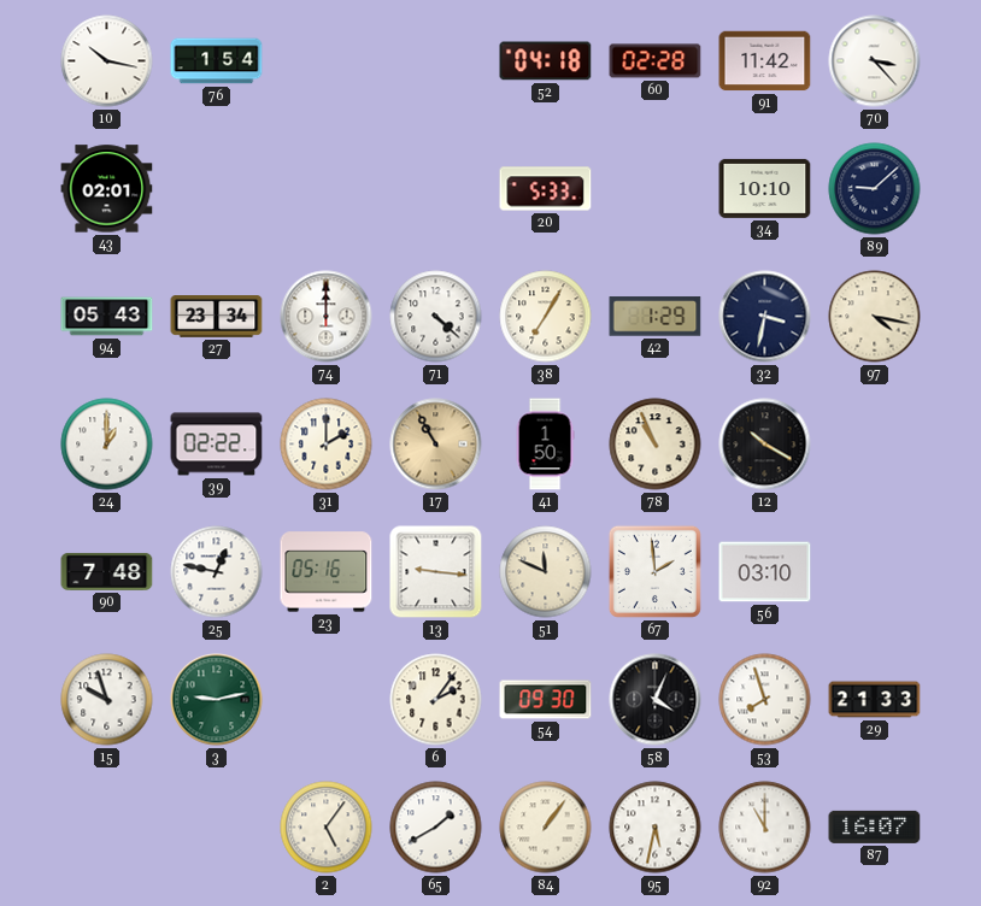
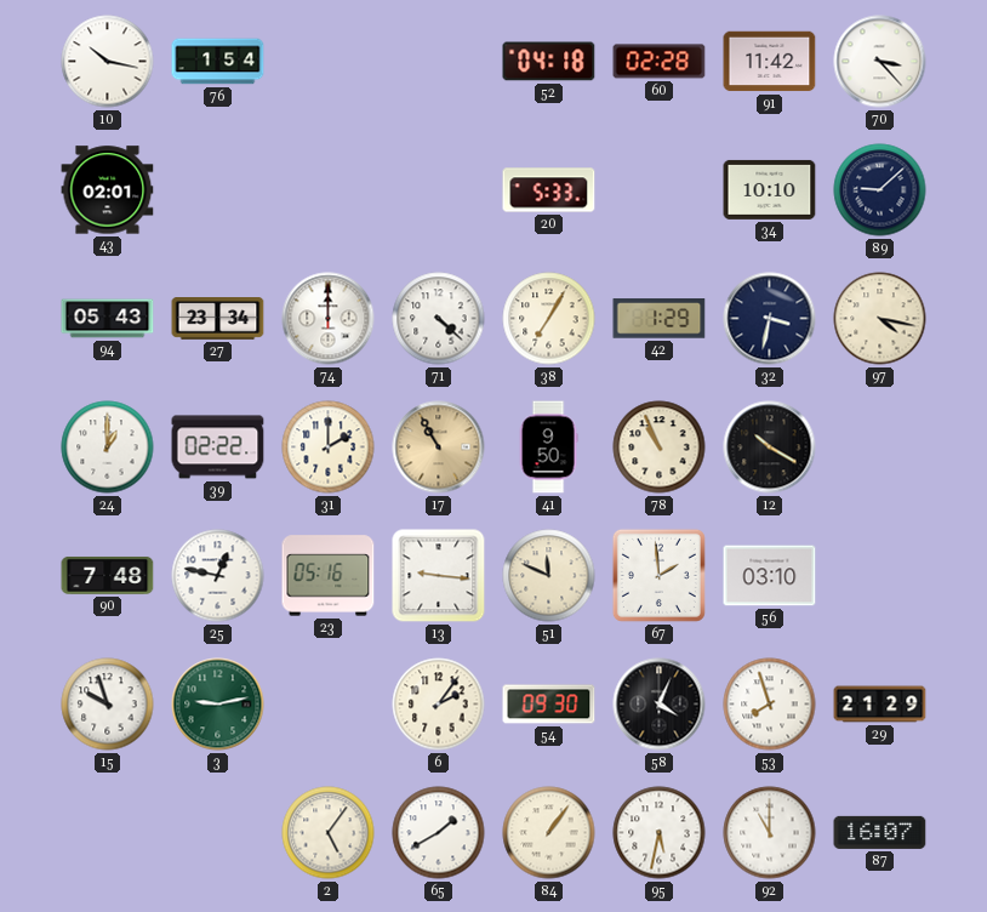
41: 1:50 -> 9:50 (548, 448)
29: 21:33 -> 21:29 (880, 705)
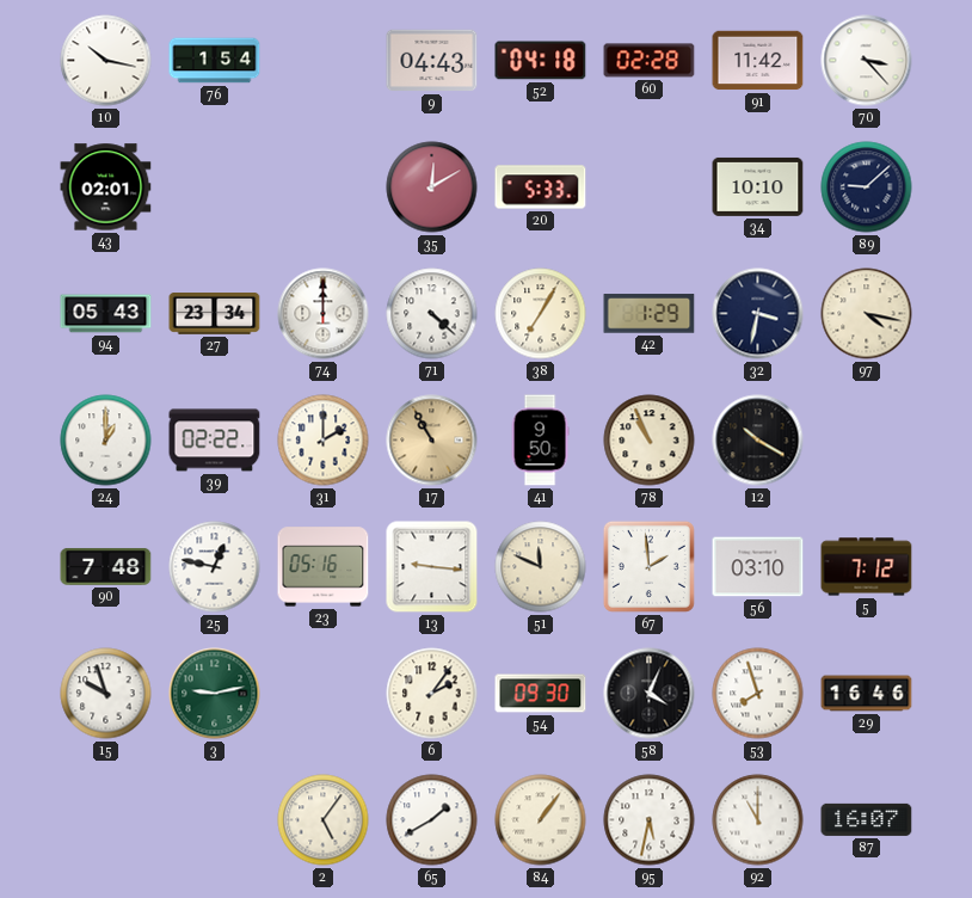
9: none -> 04:43 (432, 61)
35: none -> 12:10 (432, 187)
5: none -> 7:12 (867, 567)
29: 21:29 -> 16:46 (867, 694)
